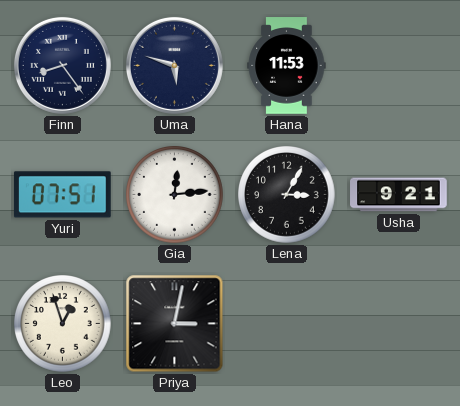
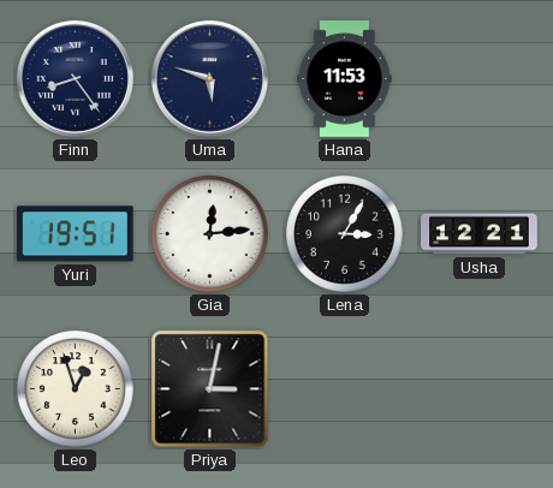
Yuri: 07:51 -> 19:51 (75, 234)
Usha: 9:21 -> 12:21 (480, 234)
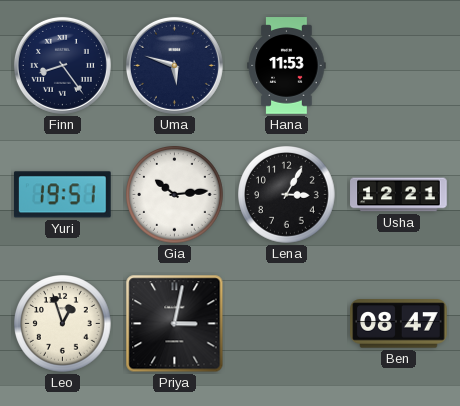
Gia: 12:14 -> 10:14 (175, 195)
Ben: none -> 08:47 (399, 324)
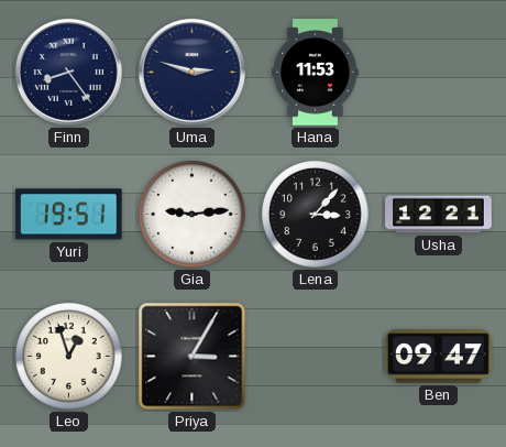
Uma: 5:48 -> 2:48 (191, 72)
Gia: 10:14 -> 9:14 (193, 215)
Lena: 3:05 -> 3:07 (316, 215)
Priya: 3:02 -> 3:05 (193, 357)
Ben: 08:47 -> 09:47 (439, 357)
